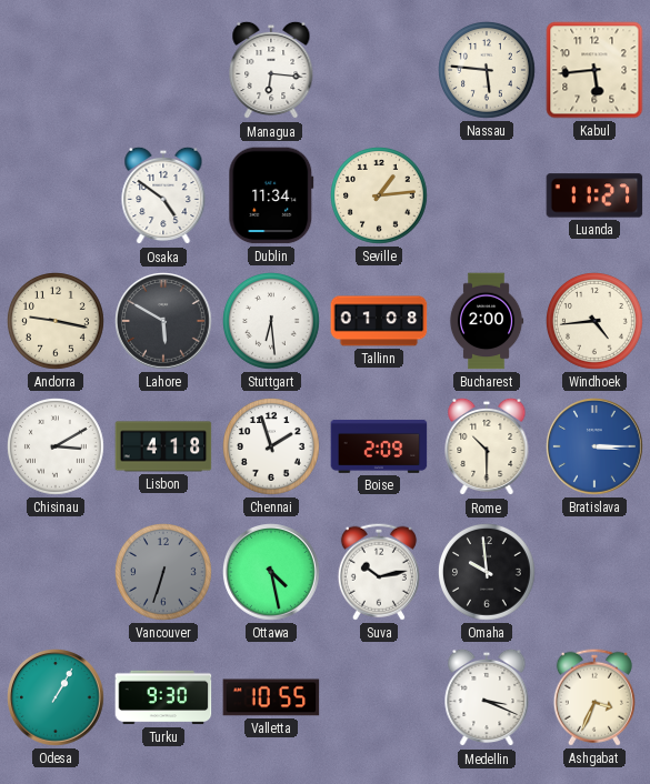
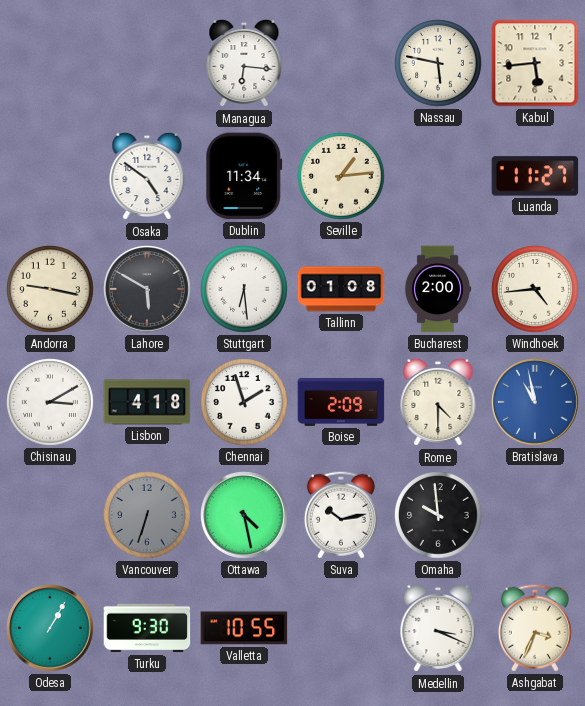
Nassau: 5:46 -> 5:47 (439, 64)
Rome: 10:30 -> 4:30 (438, 402)
Bratislava: 3:15 -> 10:58 (536, 403)
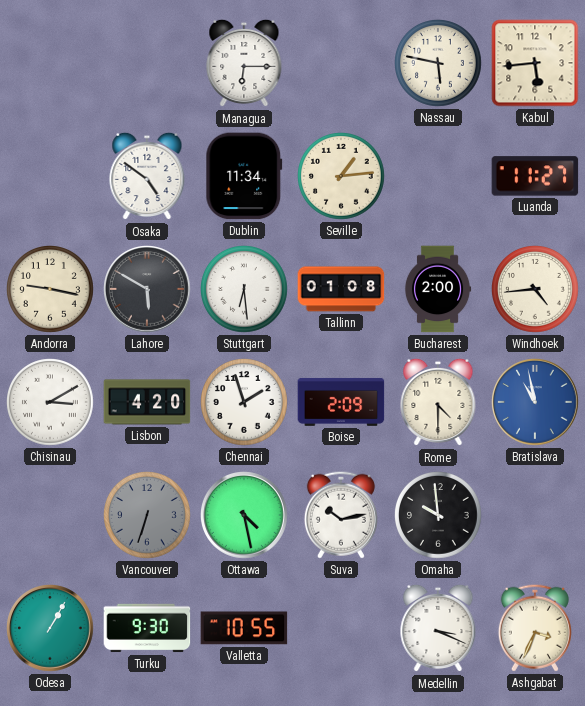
Managua: 6:16 -> 6:15 (244, 63)
Lisbon: 4:18 -> 4:20 (147, 402)
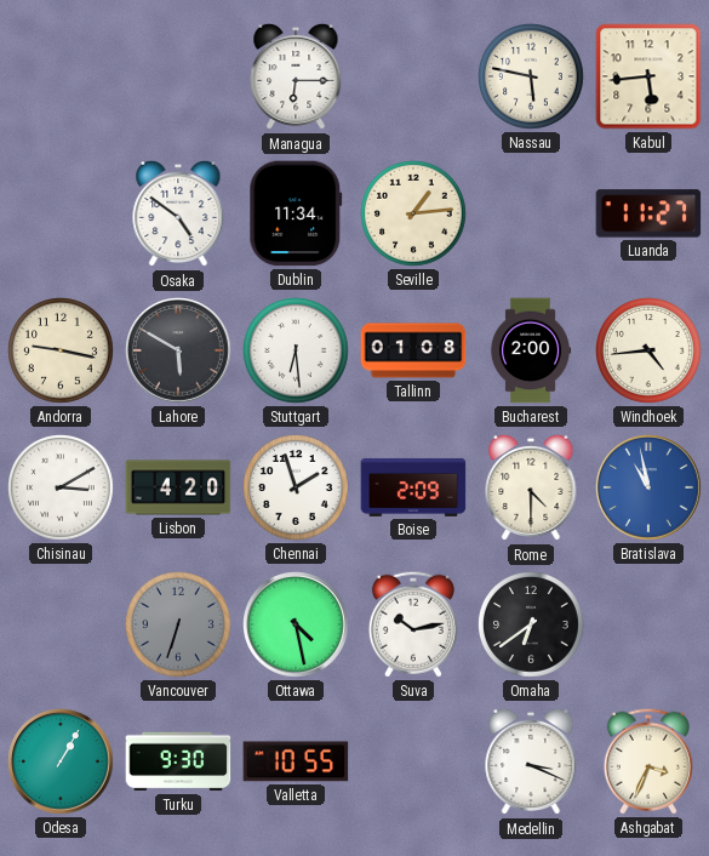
Omaha: 9:59 -> 6:39 (532, 626)
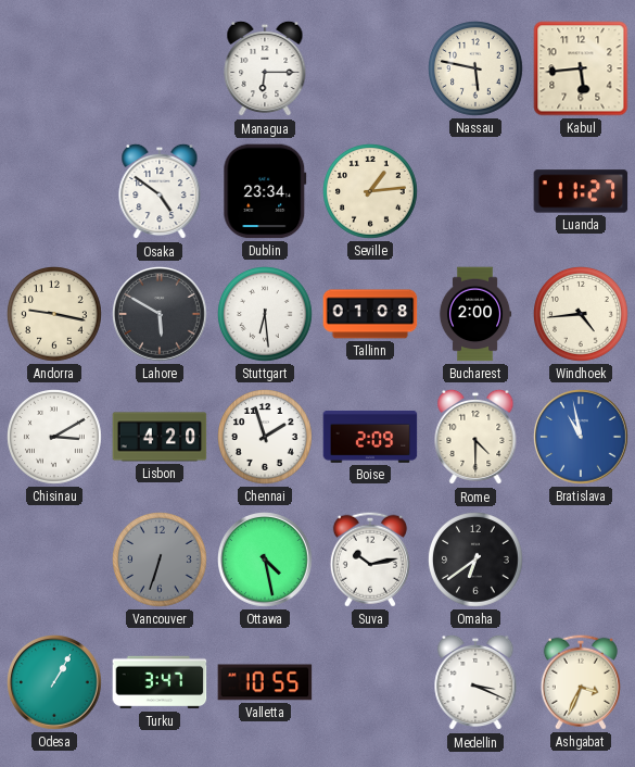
Dublin: 11:34 -> 23:34 (265, 191)
Turku: 9:30 -> 3:47 (160, 682)
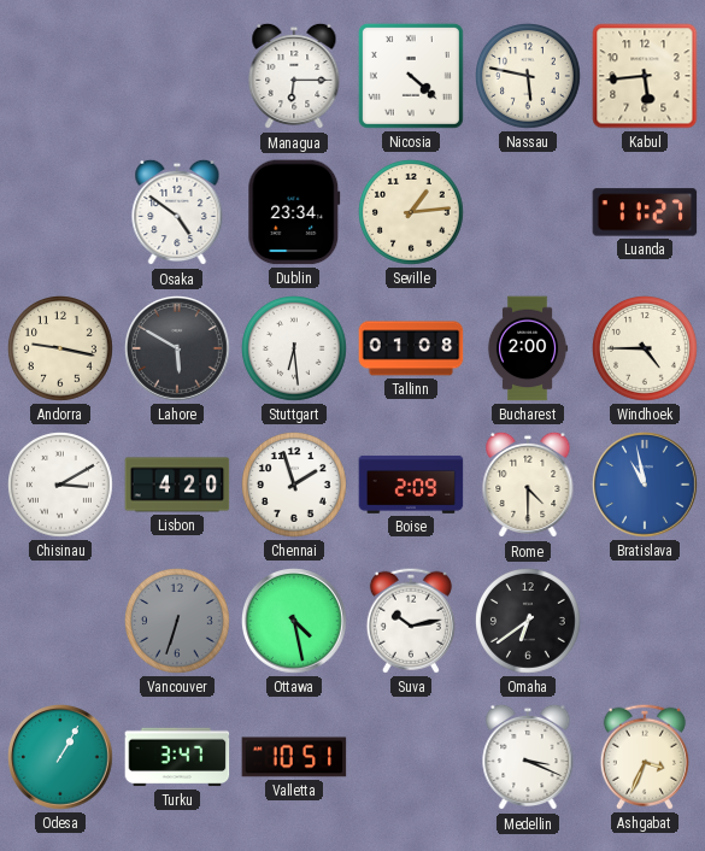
Nicosia: none -> 4:22 (411, 76)
Windhoek: 4:44 -> 4:45 (646, 350)
Valletta: 10:55 -> 10:51 (294, 757)
